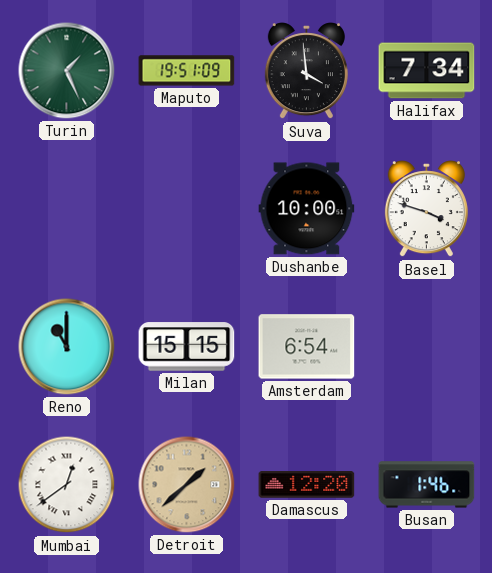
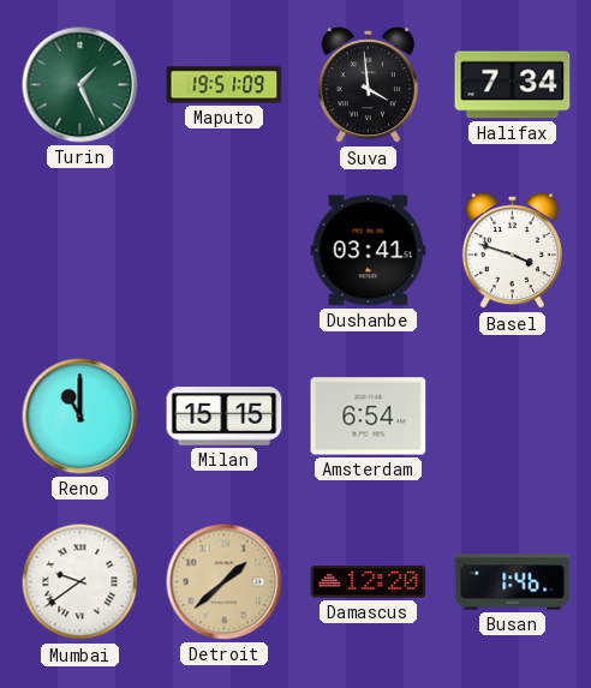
Dushanbe: 10:00 -> 03:41 (369, 251)
Mumbai: 12:39 -> 9:39 (80, 582)
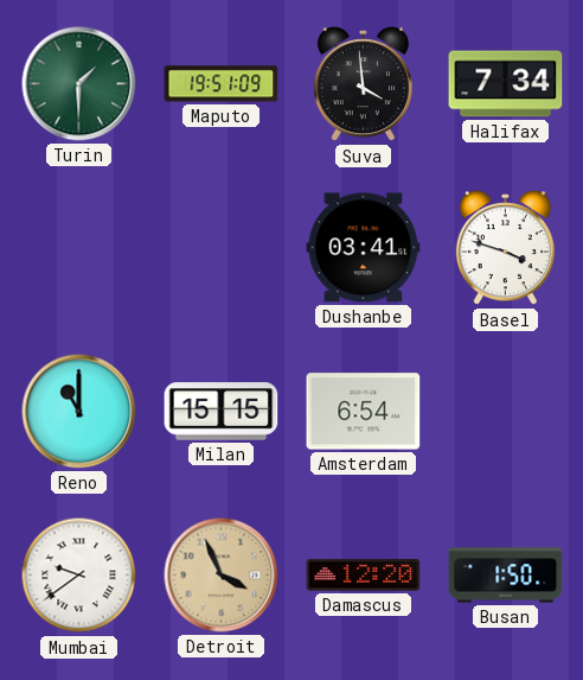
Turin: 1:26 -> 1:30 (79, 84)
Detroit: 1:38 -> 3:56 (222, 576)
Busan: 1:46 -> 1:50 (506, 576)
